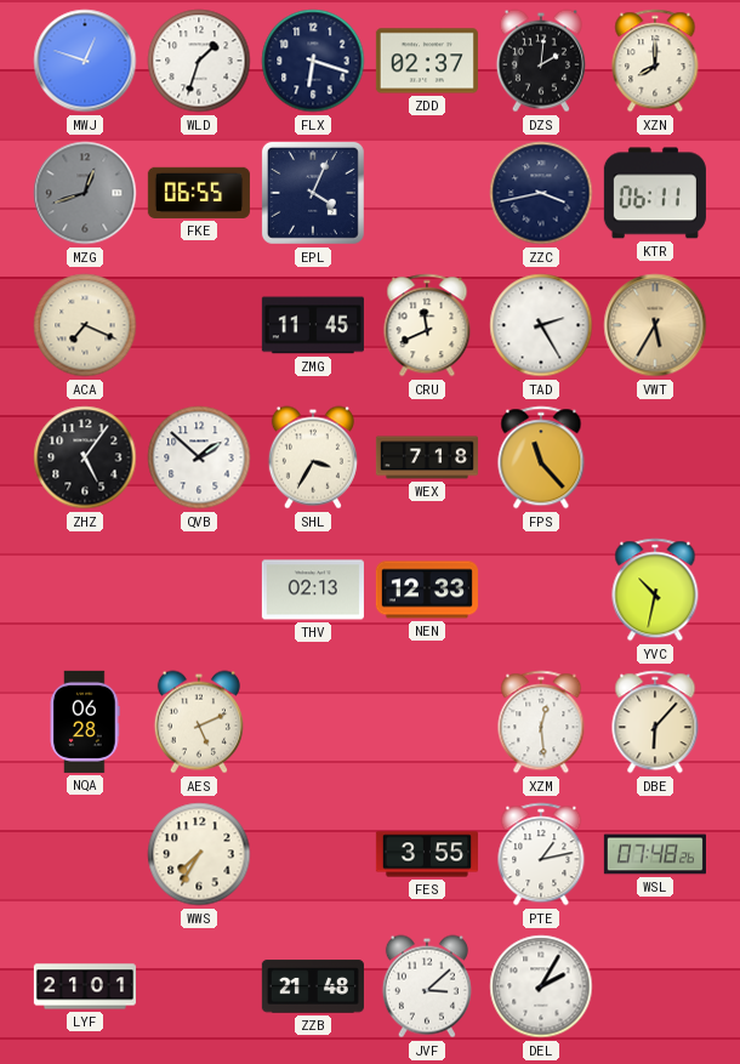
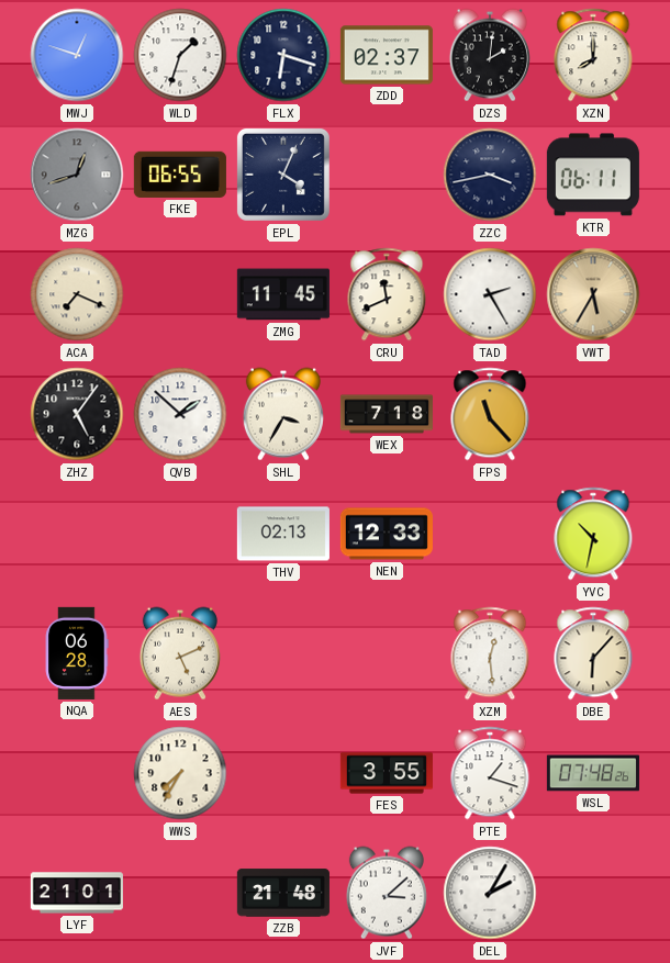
PTE: 1:13 -> 1:18 (490, 773)
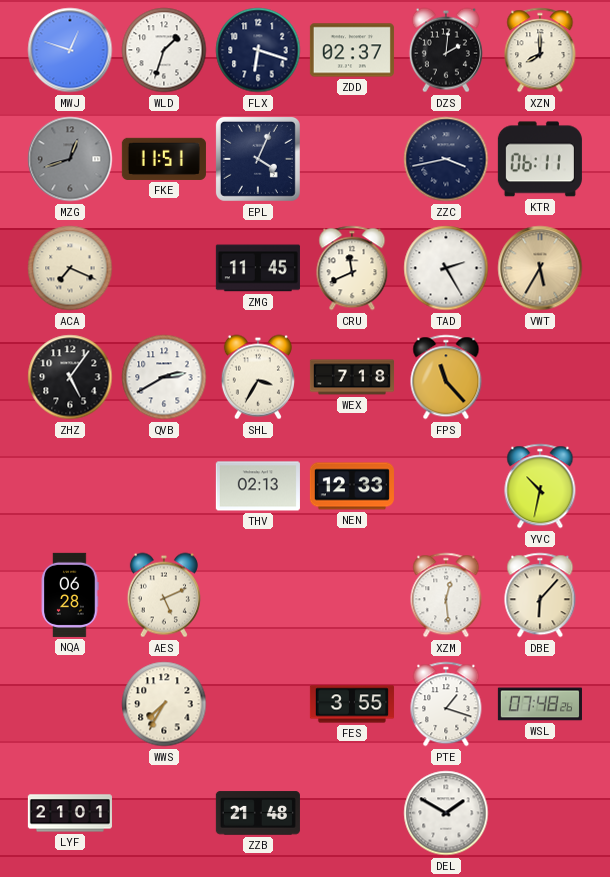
FKE: 06:55 -> 11:51 (164, 159)
QVB: 1:52 -> 2:40 (164, 377)
JVF: 3:08 -> none (387, 893)
DEL: 2:05 -> 1:50 (446, 813)
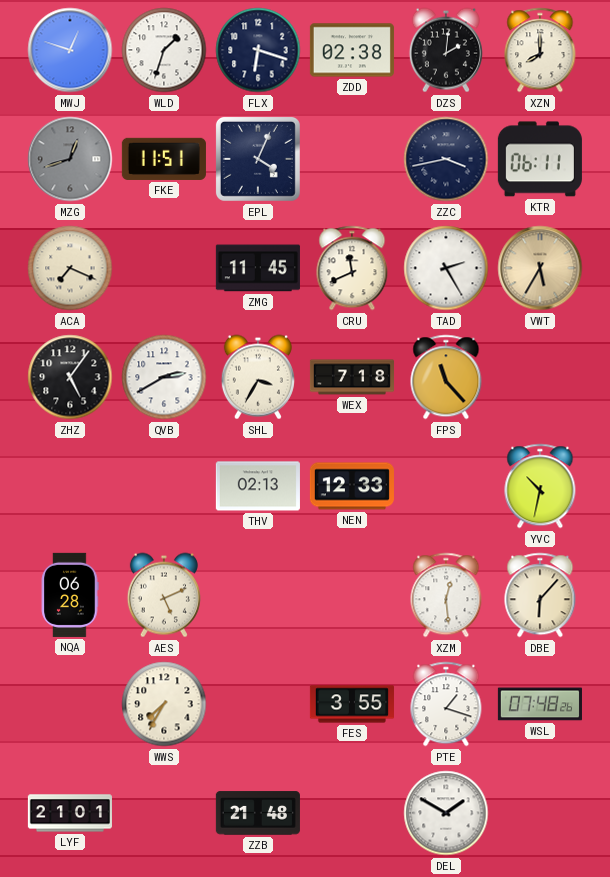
ZDD: 02:37 -> 02:38 (352, 50)
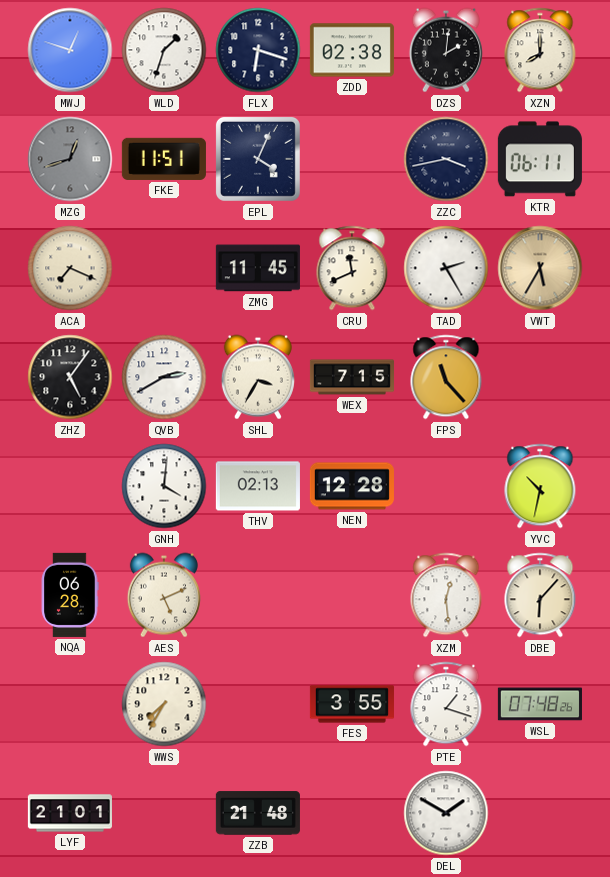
WEX: 7:18 -> 7:15 (352, 377)
GNH: none -> 4:01 (164, 486)
NEN: 12:33 -> 12:28 (352, 486)
